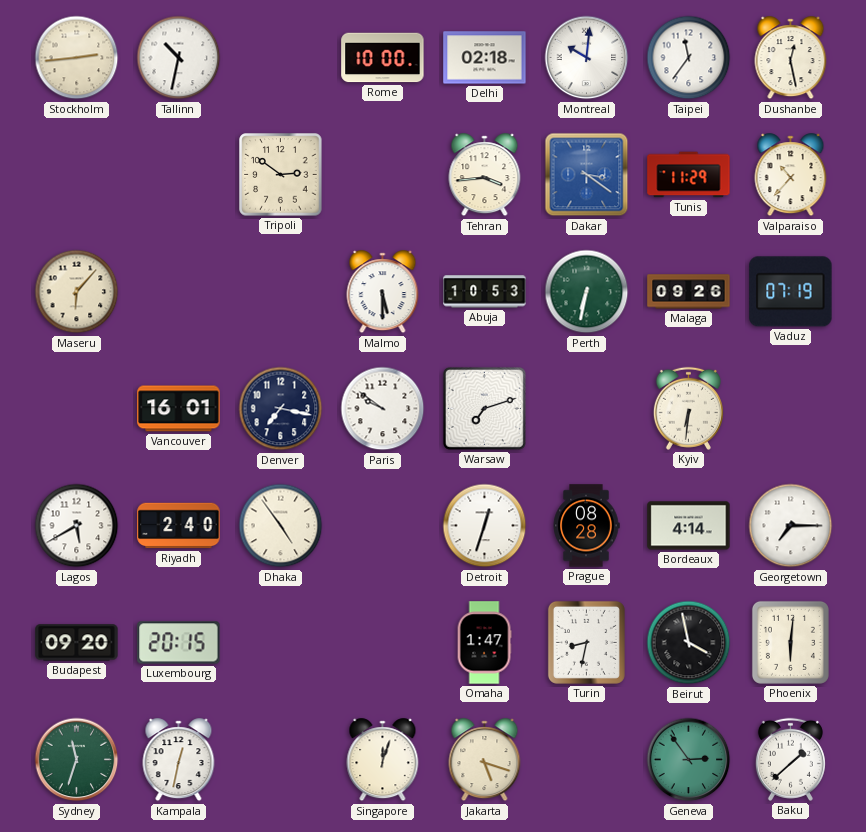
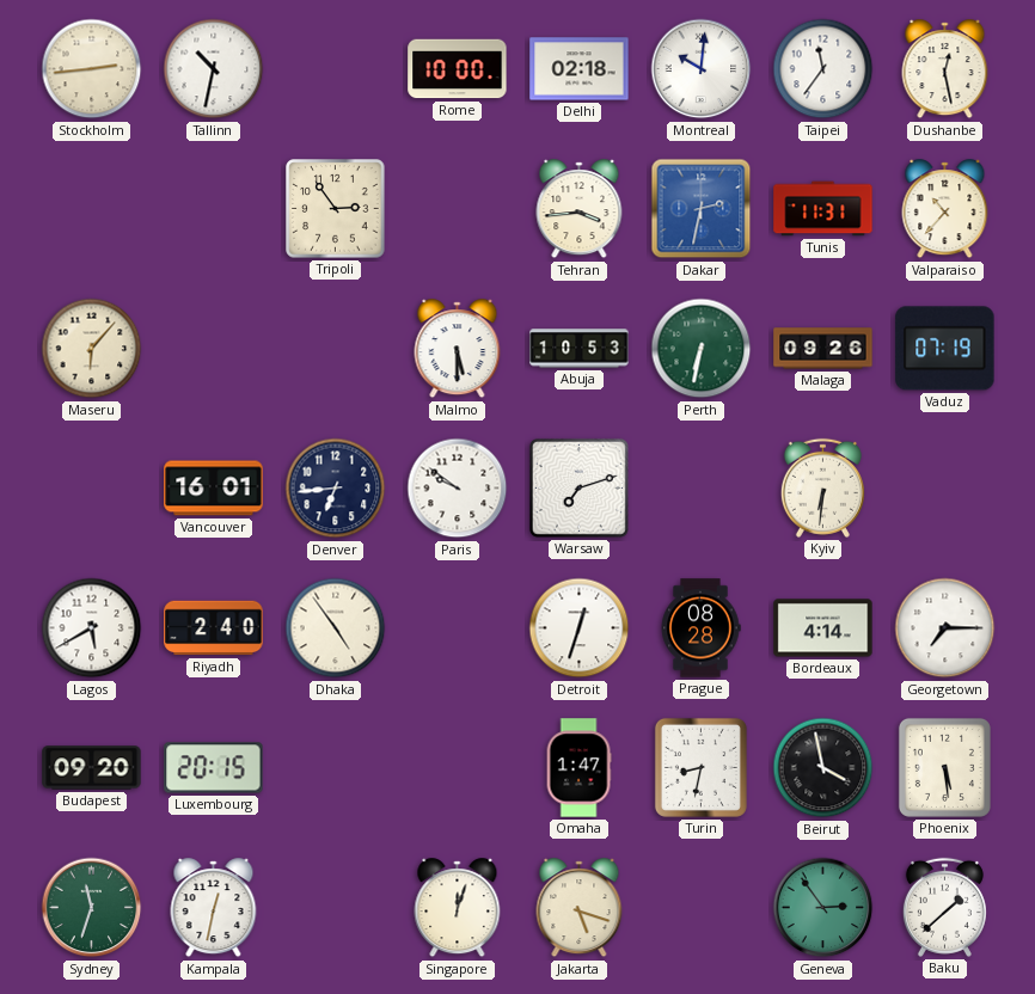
Tripoli: 2:51 -> 2:54 (336, 209)
Dakar: 3:21 -> 2:32 (702, 209)
Tunis: 11:29 -> 11:31 (823, 209)
Denver: 7:17 -> 6:44 (336, 489)
Phoenix: 6:01 -> 5:29 (944, 767)
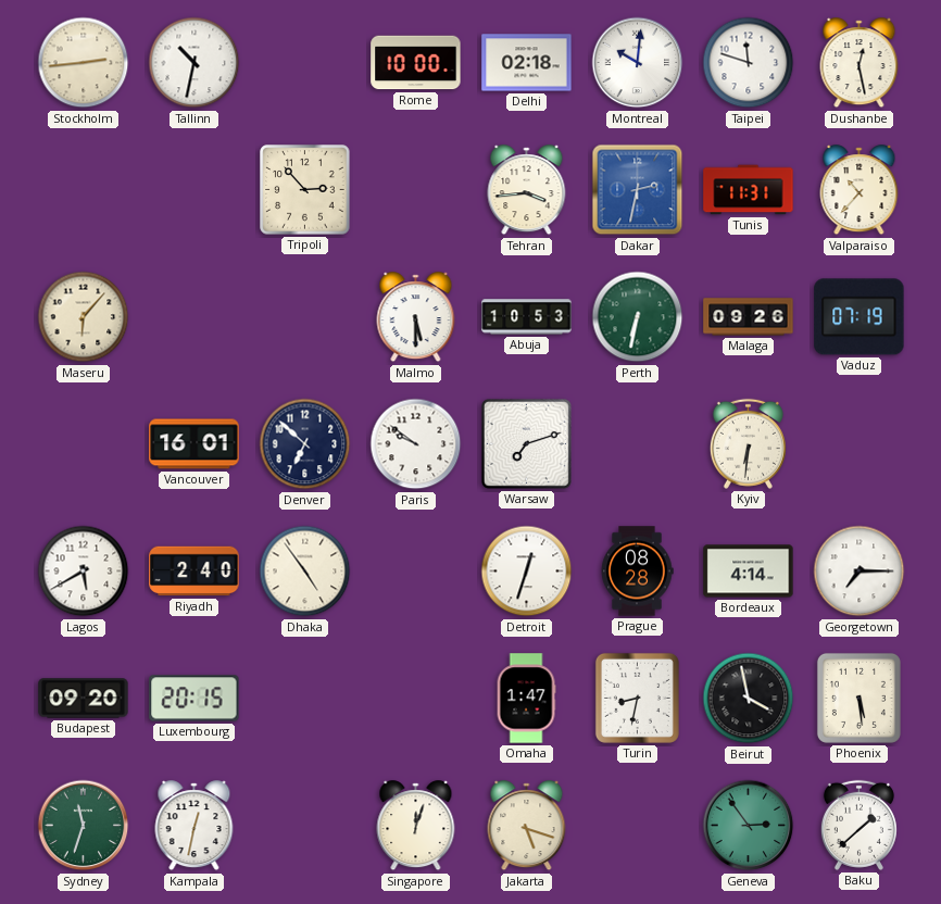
Taipei: 11:36 -> 11:48 (749, 63)
Tripoli: 2:54 -> 2:53 (305, 190)
Denver: 6:44 -> 6:52 (305, 444)
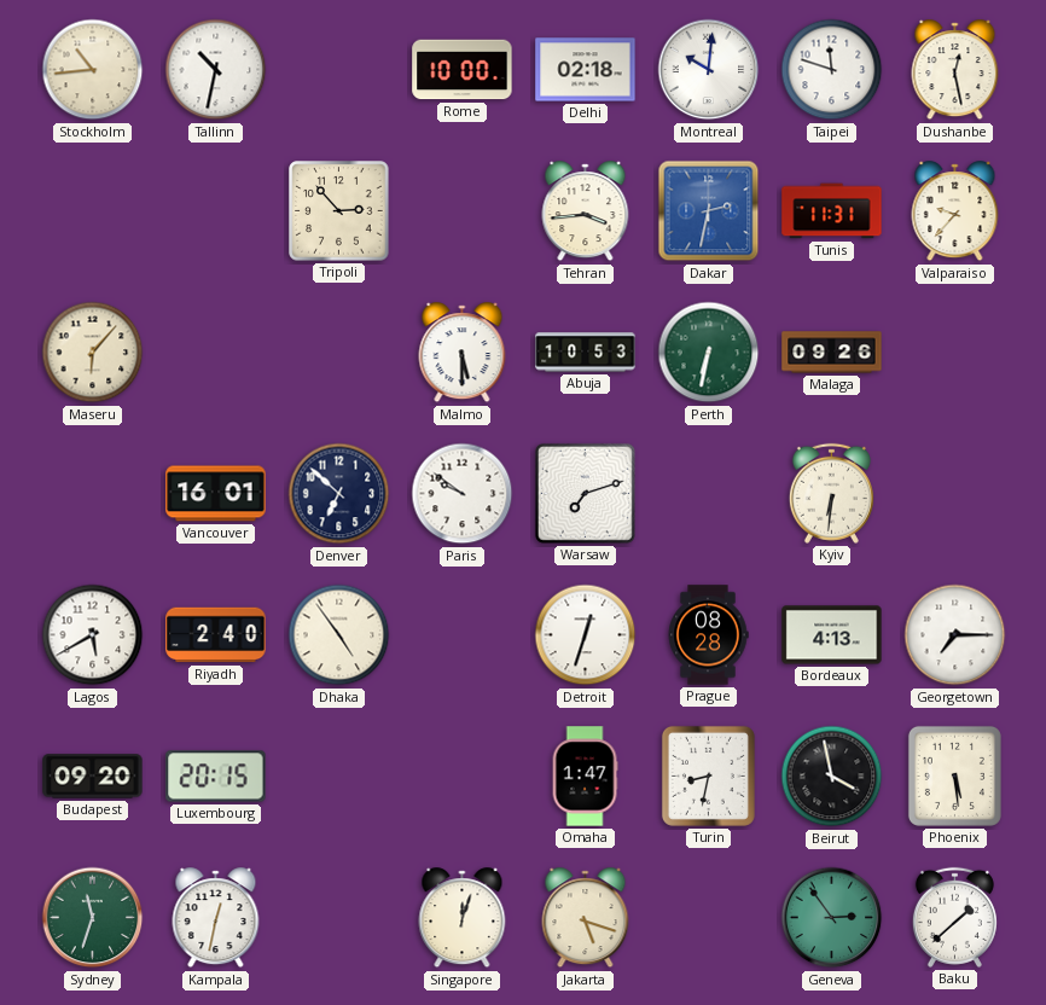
Stockholm: 2:44 -> 10:44 (93, 70)
Valparaiso: 10:37 -> 9:37 (955, 211)
Vaduz: 07:19 -> none (860, 317)
Bordeaux: 4:14 -> 4:13 (832, 635)
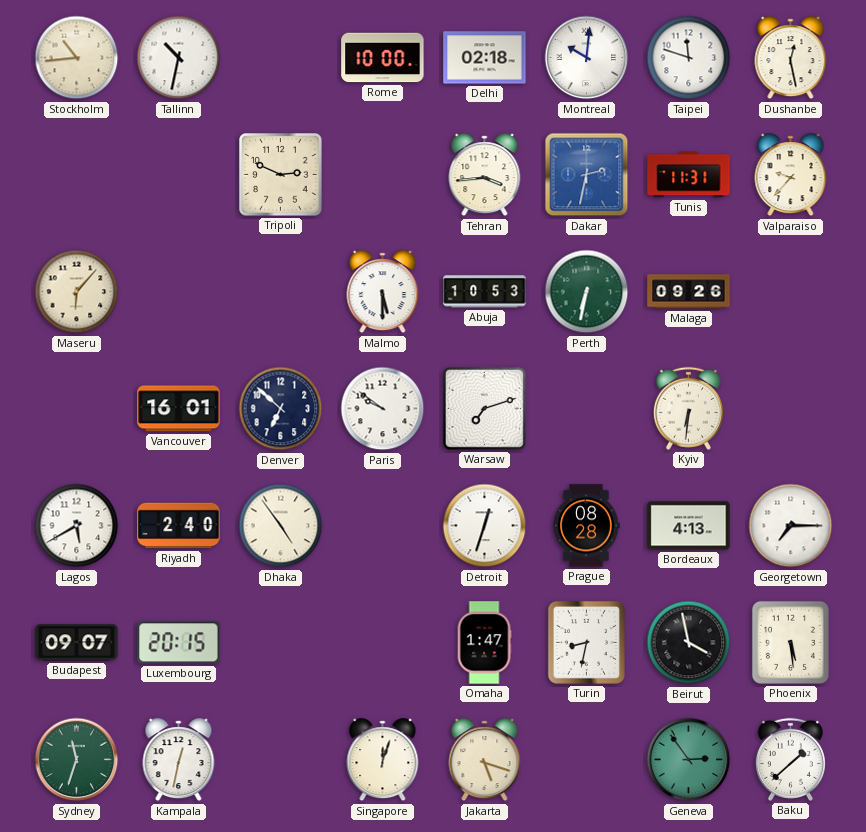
Tripoli: 2:53 -> 2:49 (281, 175)
Budapest: 09:20 -> 09:07 (77, 643)
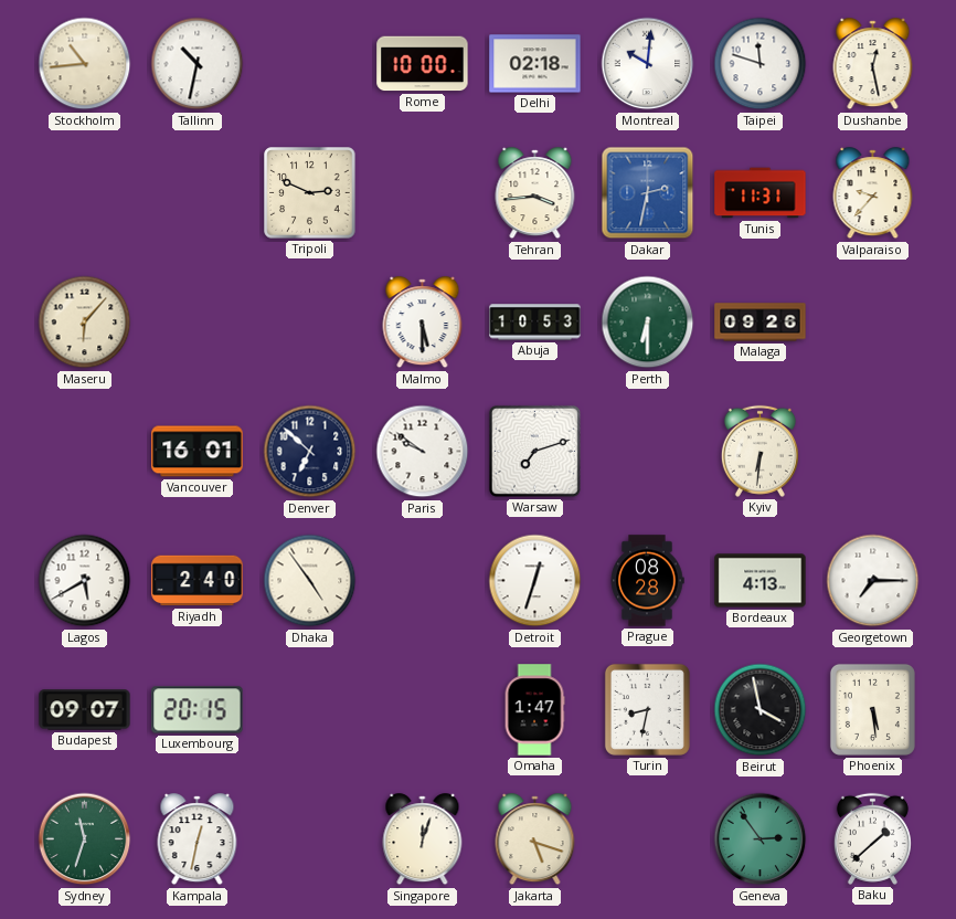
Perth: 6:32 -> 6:30 (648, 323)
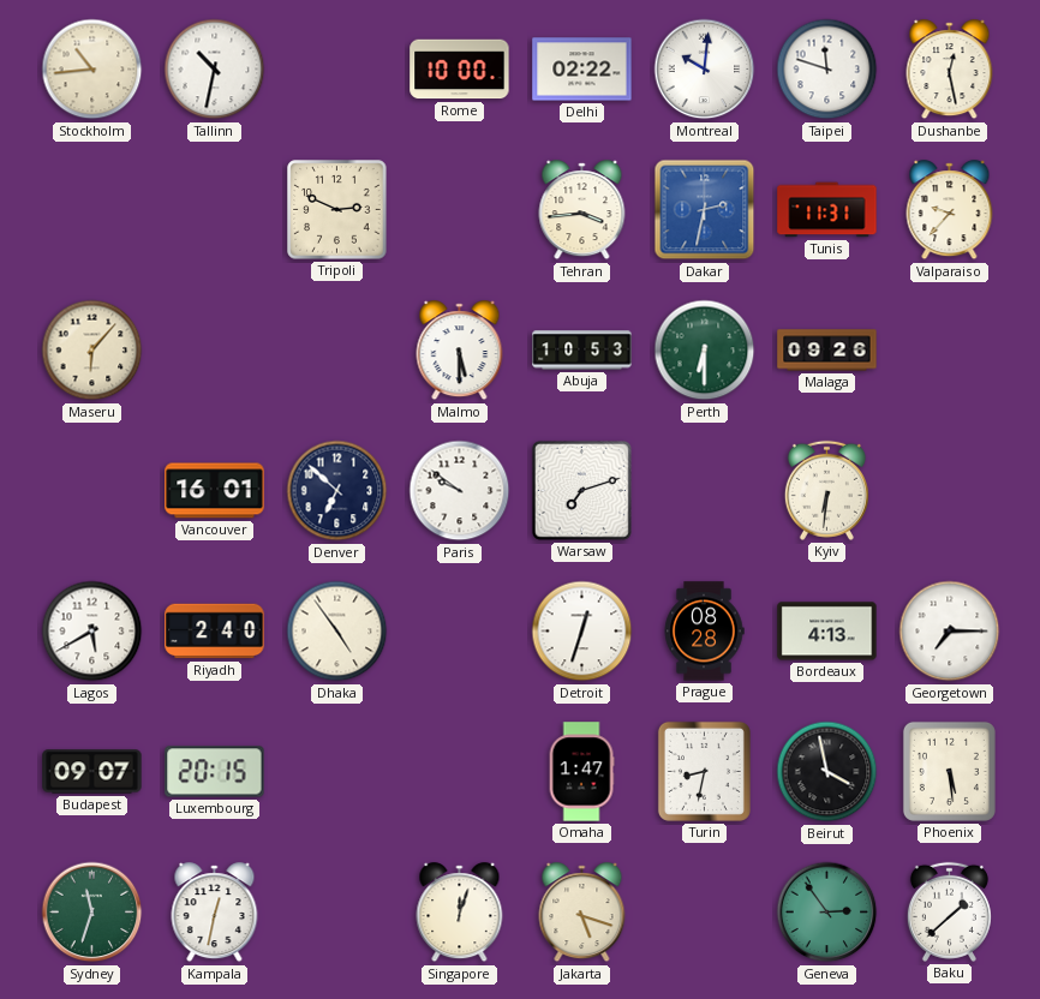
Delhi: 02:18 -> 02:22 (582, 70)
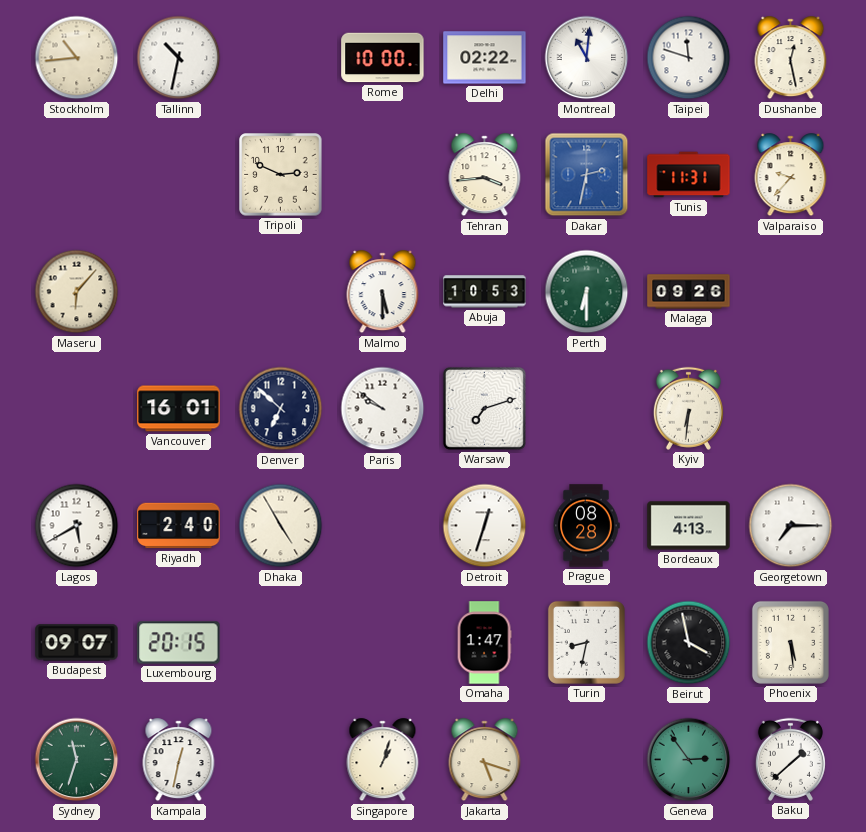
Montreal: 10:01 -> 11:01 (587, 58)
Dhaka: 4:54 -> 4:55 (281, 526)
Singapore: 12:03 -> 1:03 (383, 760)
